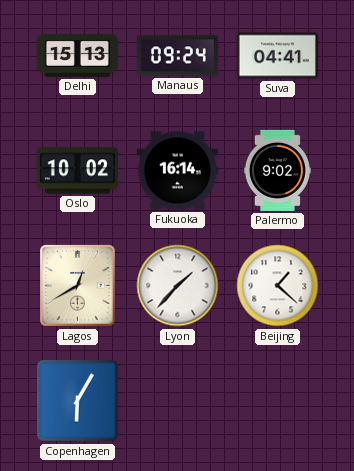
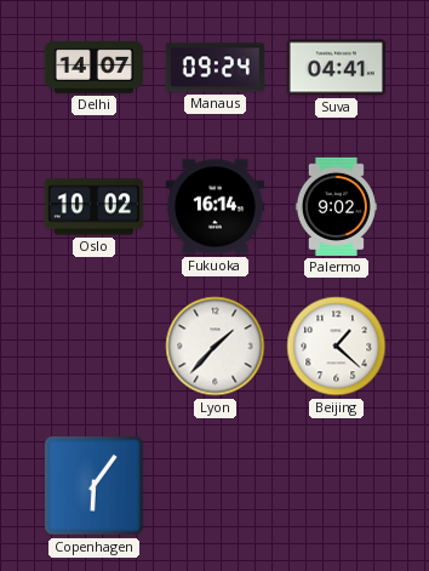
Delhi: 15:13 -> 14:07 (93, 67)
Lagos: 12:40 -> none (78, 286)
Copenhagen: 6:05 -> 6:06 (95, 486)
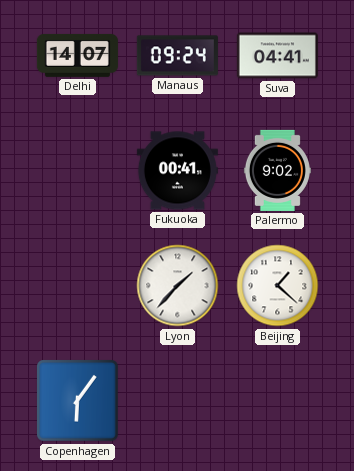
Oslo: 10:02 -> none (93, 207)
Fukuoka: 16:14 -> 00:41 (177, 171)
